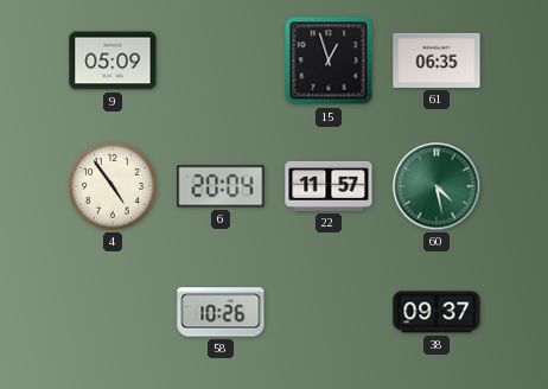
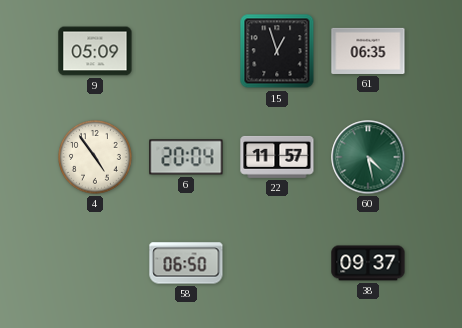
58: 10:26 -> 06:50 (186, 263)
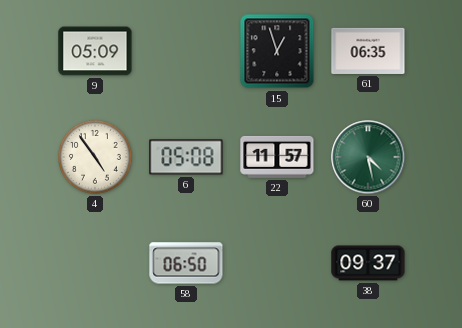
6: 20:04 -> 05:08 (186, 157)
